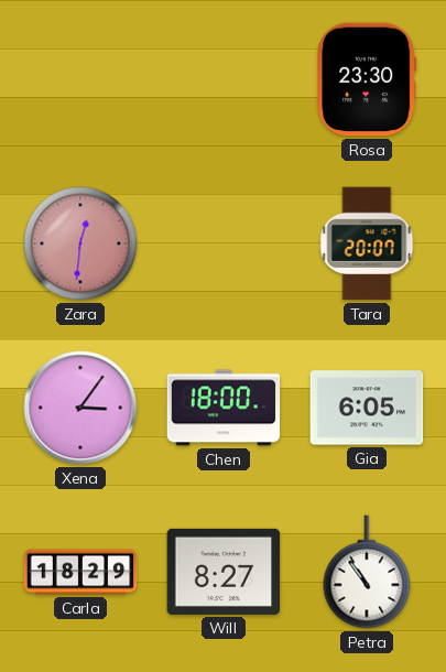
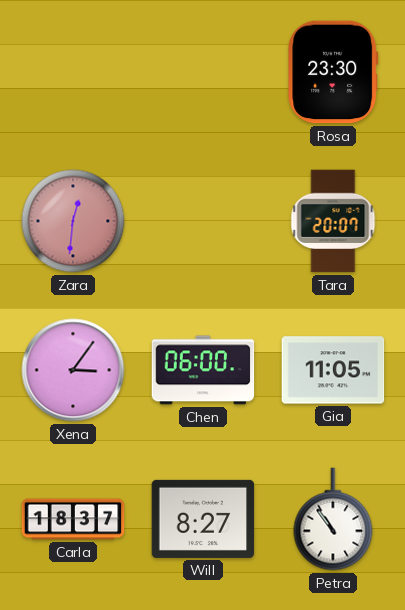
Chen: 18:00 -> 06:00 (203, 370)
Gia: 6:05 -> 11:05 (333, 370)
Carla: 18:29 -> 18:37 (73, 519)
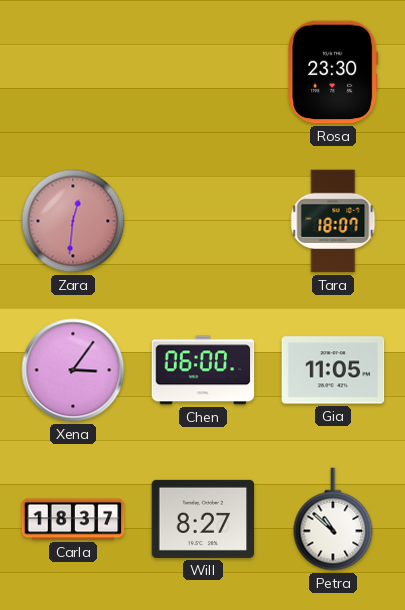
Tara: 20:07 -> 18:07 (333, 221)
Petra: 10:54 -> 10:52 (333, 519)
